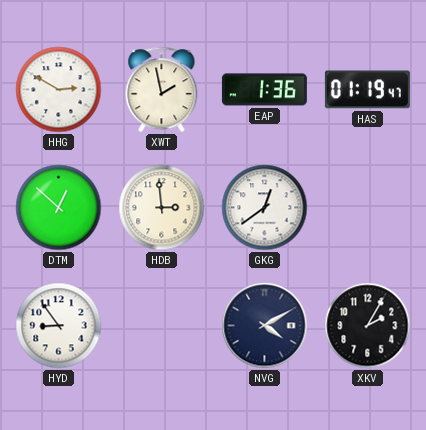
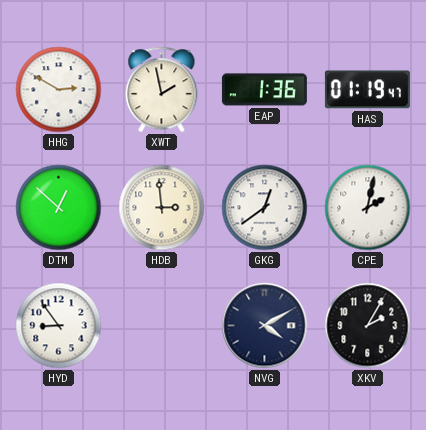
CPE: none -> 2:02 (368, 208)
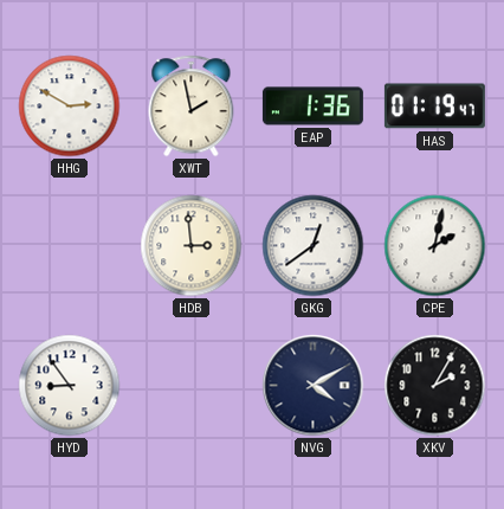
DTM: 12:52 -> none (59, 208)
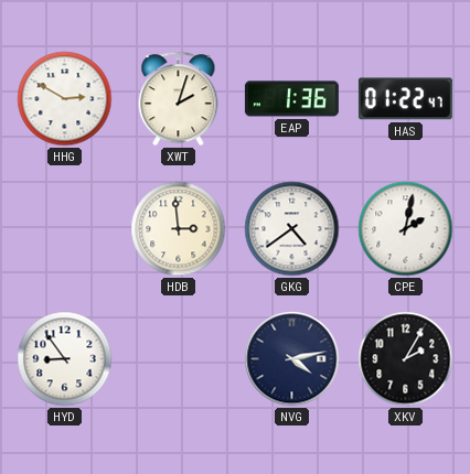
XWT: 1:58 -> 2:03 (179, 99)
HAS: 01:19 -> 01:22 (405, 99)
GKG: 12:39 -> 4:39 (292, 229)
NVG: 4:10 -> 4:13 (292, 359)
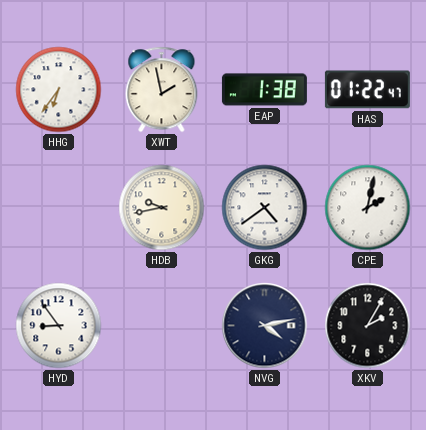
HHG: 2:50 -> 6:36 (59, 90)
XWT: 2:03 -> 1:58 (162, 90)
EAP: 1:36 -> 1:38 (264, 90)
HDB: 2:59 -> 9:43 (162, 208)
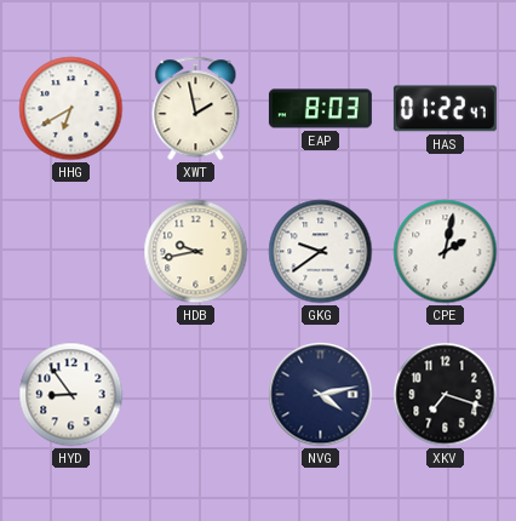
HHG: 6:36 -> 6:40 (71, 109)
EAP: 1:38 -> 8:03 (320, 109)
GKG: 4:39 -> 9:39 (321, 252)
XKV: 2:05 -> 7:18 (446, 395)
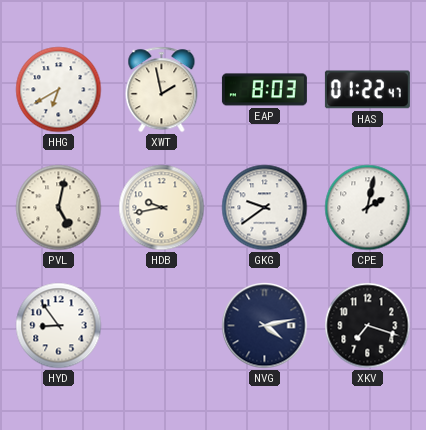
PVL: none -> 5:02 (59, 208)
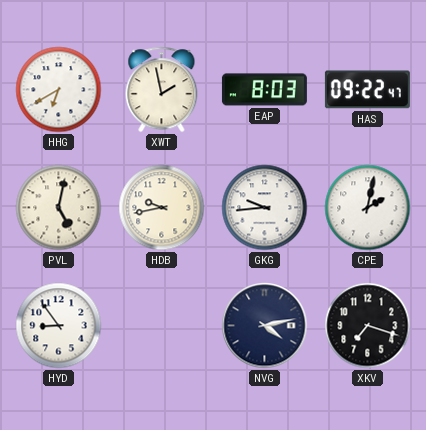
HAS: 01:22 -> 09:22 (367, 90)
GKG: 9:39 -> 9:44 (265, 208)
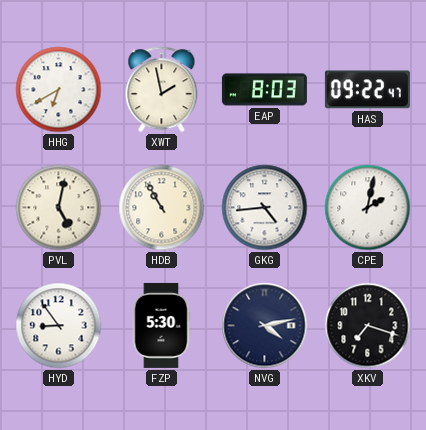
HDB: 9:43 -> 10:55 (162, 208)
GKG: 9:44 -> 4:44 (265, 208)
FZP: none -> 5:30 (161, 325)
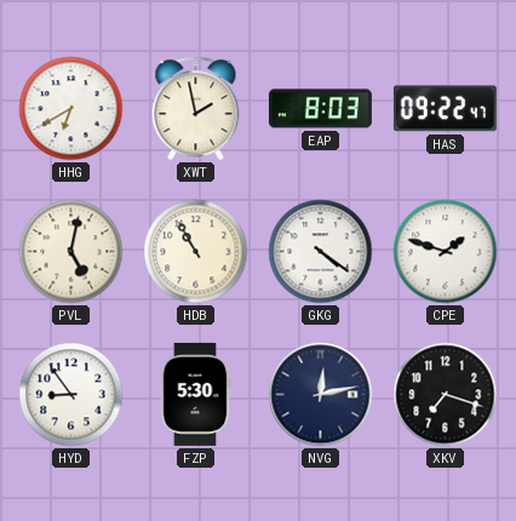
GKG: 4:44 -> 4:21 (321, 252)
CPE: 2:02 -> 1:48 (446, 252)
NVG: 4:13 -> 12:13 (321, 395)
